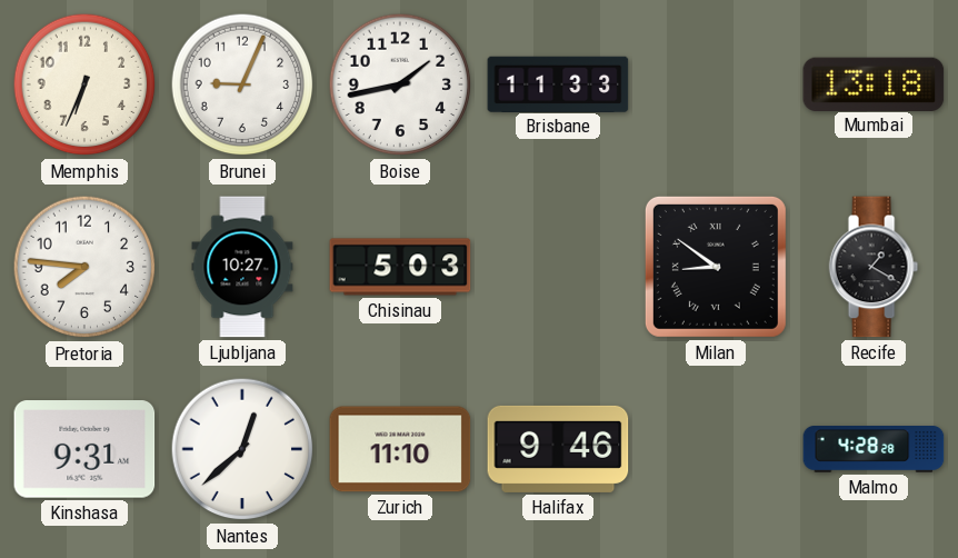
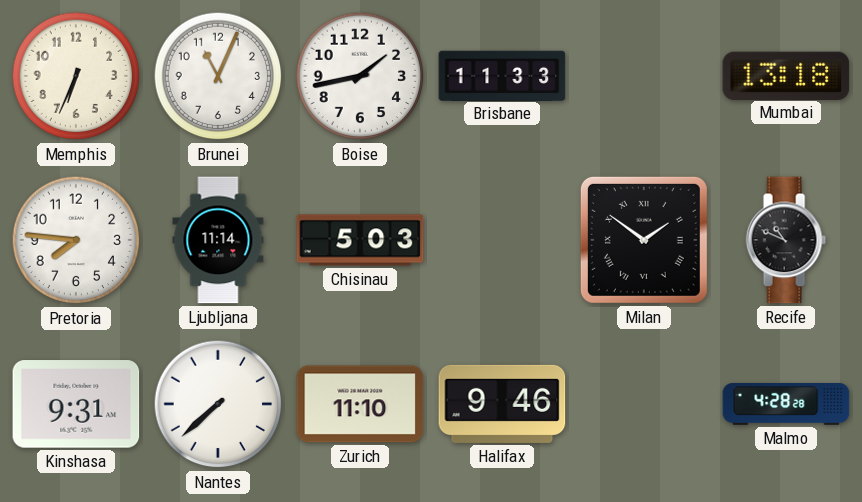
Brunei: 9:04 -> 11:04 (218, 76)
Ljubljana: 10:27 -> 11:14 (218, 240)
Milan: 8:51 -> 1:51 (644, 240)
Recife: 1:20 -> 10:49 (786, 240)
Nantes: 12:38 -> 7:38 (218, 404)
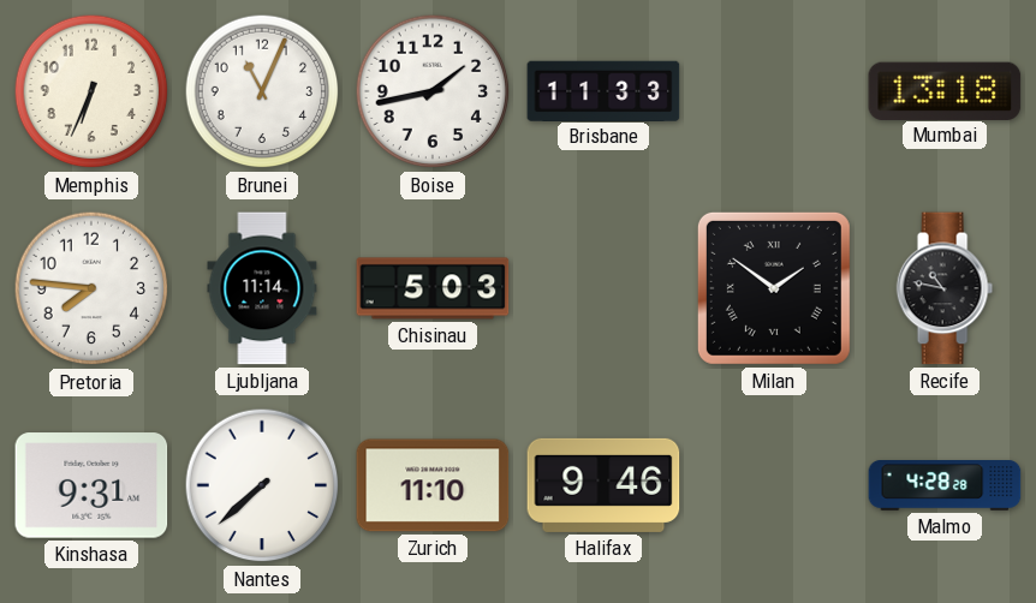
Recife: 10:49 -> 10:47 (945, 288)
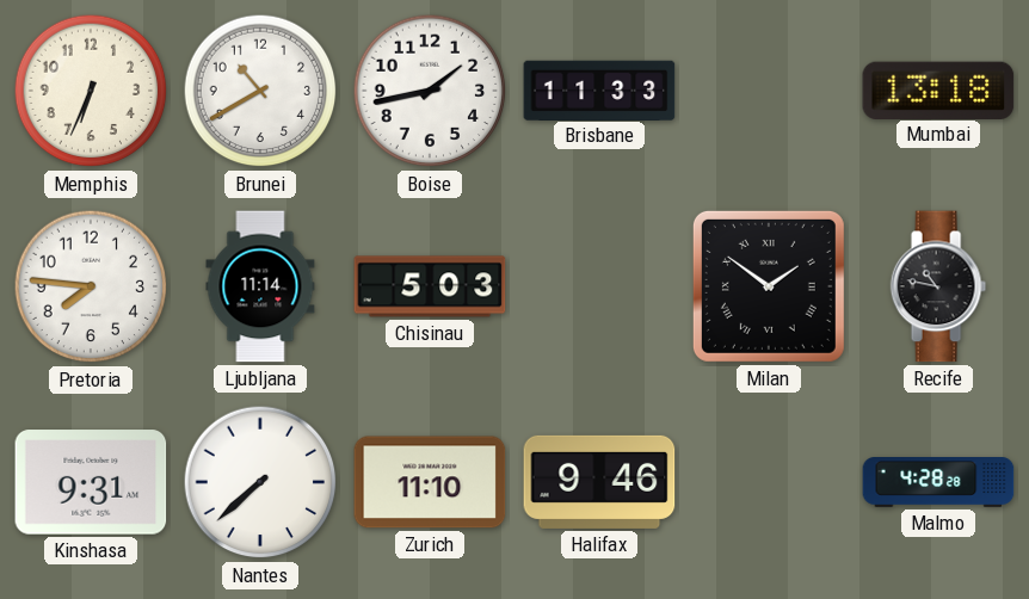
Brunei: 11:04 -> 10:40 (260, 91)
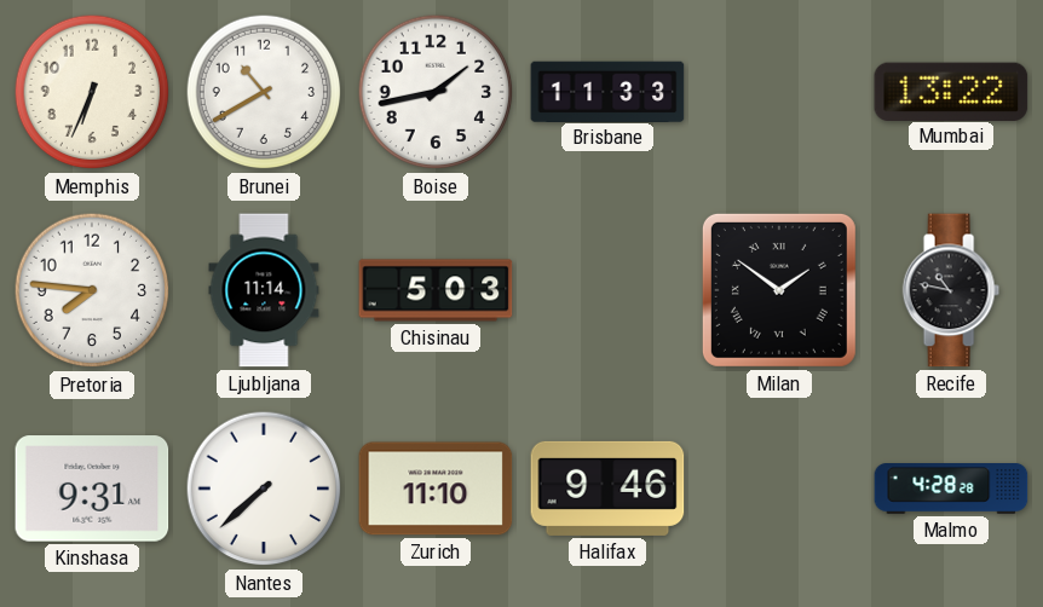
Mumbai: 13:18 -> 13:22 (951, 91)
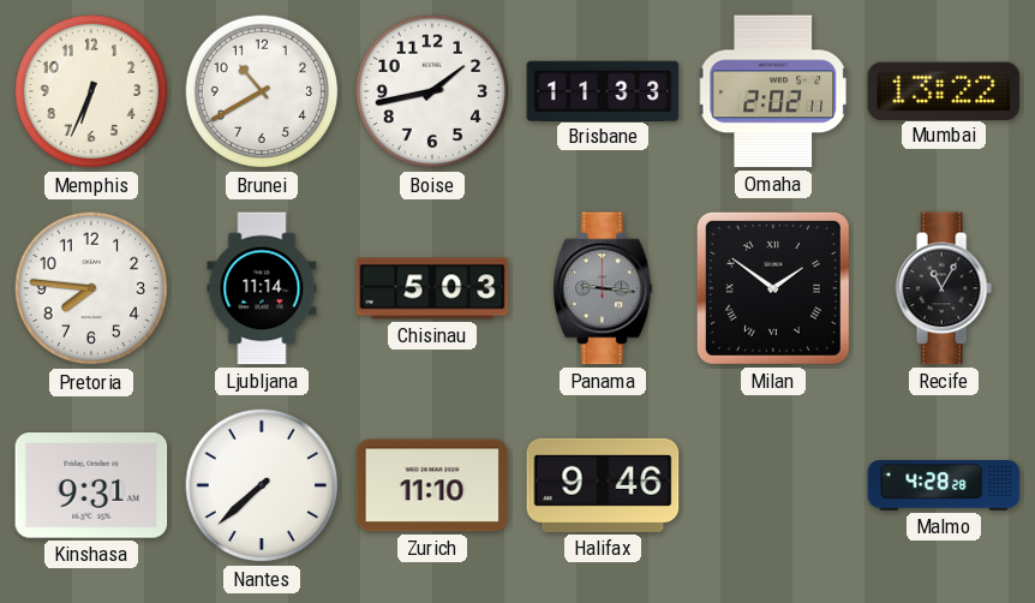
Omaha: none -> 2:02 (773, 91)
Panama: none -> 9:16 (603, 288)
Recife: 10:47 -> 11:05 (944, 288)
